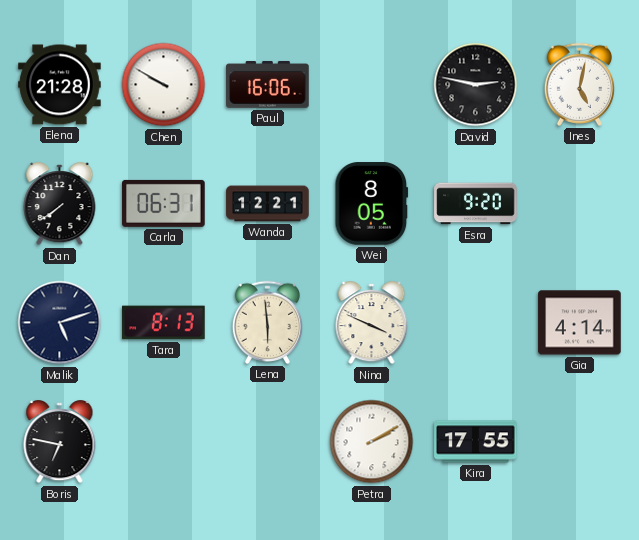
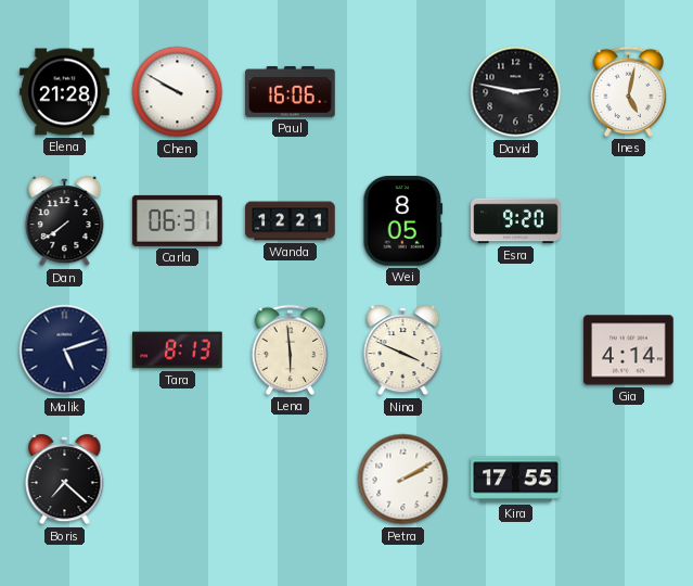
Boris: 6:47 -> 7:22 (65, 480)
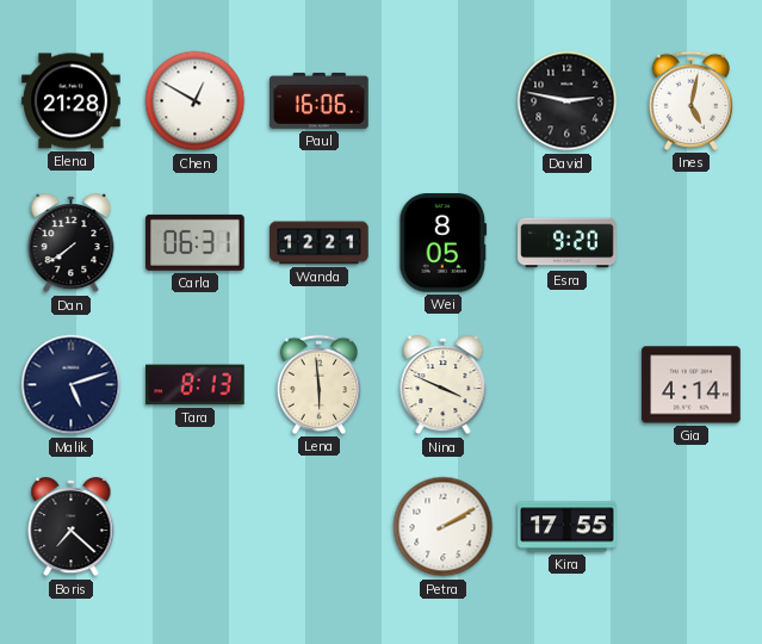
Chen: 9:50 -> 12:50 (196, 101)
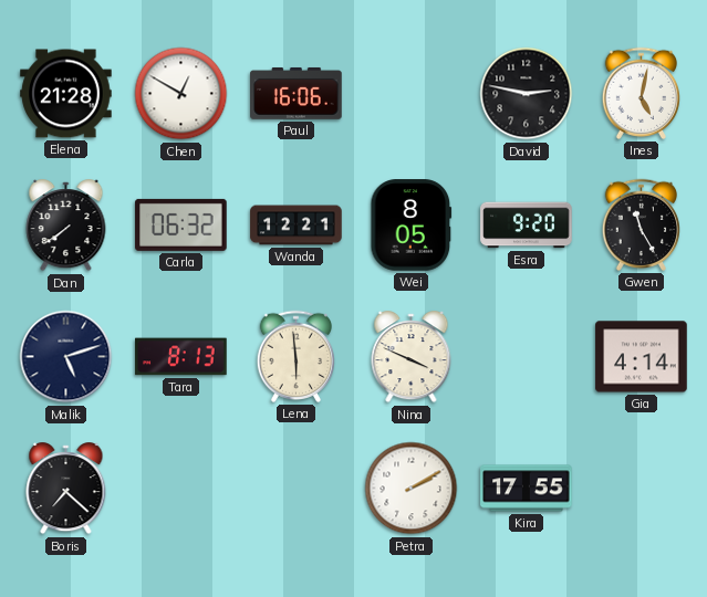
Carla: 06:31 -> 06:32 (181, 224)
Gwen: none -> 11:25 (641, 224)
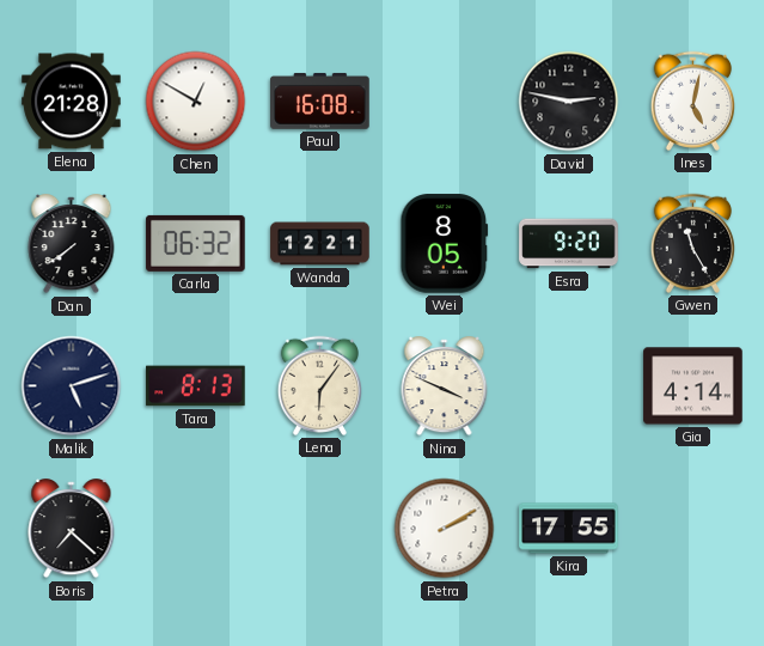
Paul: 16:06 -> 16:08 (320, 100)
Lena: 5:59 -> 6:06 (319, 385)
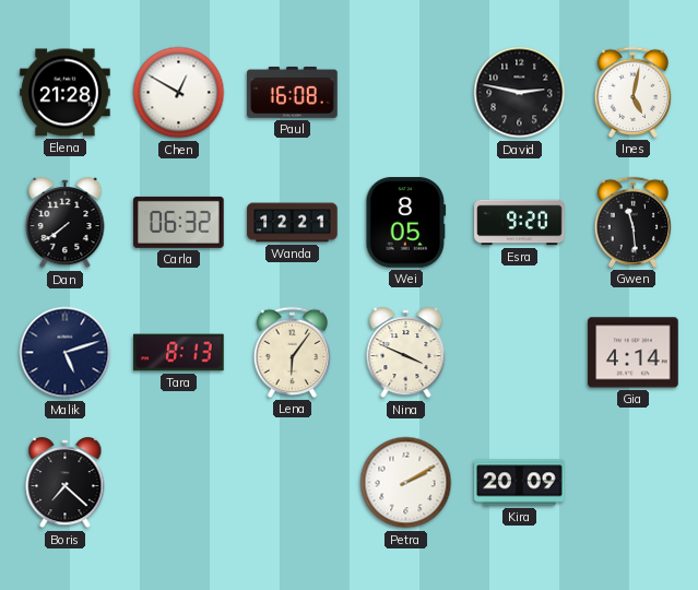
Gwen: 11:25 -> 11:29 (632, 222)
Kira: 17:55 -> 20:09 (520, 483)
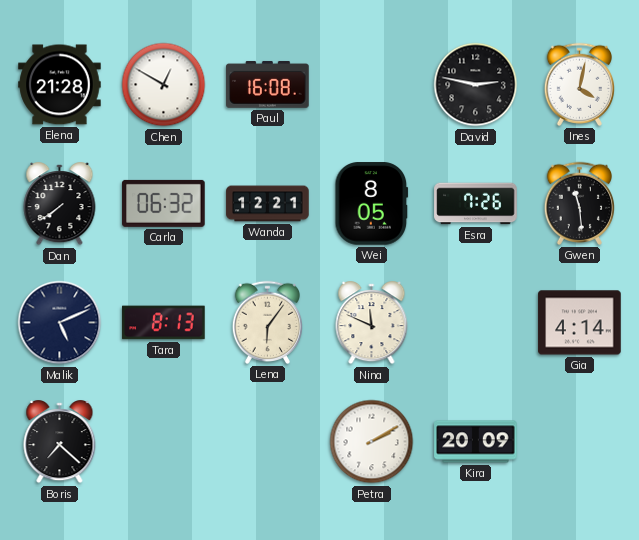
Ines: 5:02 -> 4:02 (579, 84)
Esra: 9:20 -> 7:26 (476, 204)
Malik: 5:12 -> 5:11 (60, 323)
Nina: 3:49 -> 11:49 (372, 323)
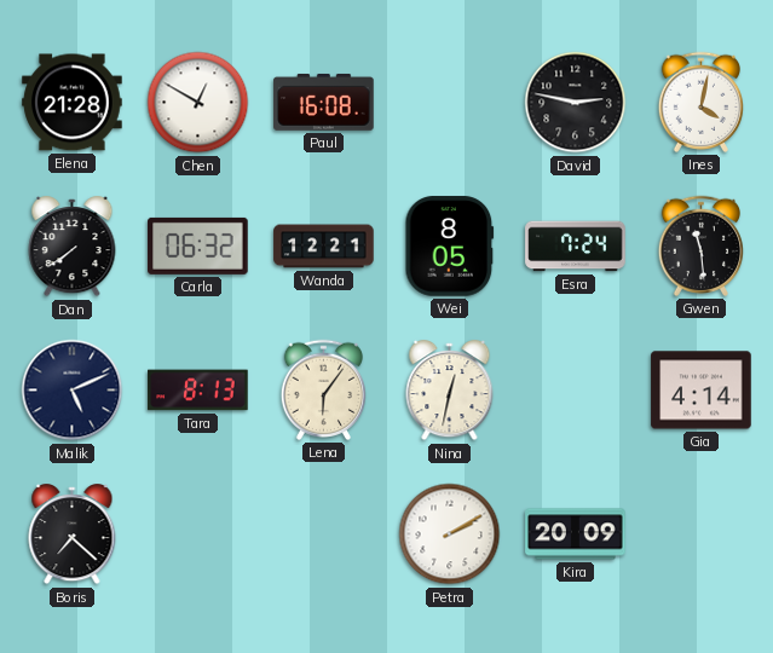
Esra: 7:26 -> 7:24 (576, 247)
Nina: 11:49 -> 12:32 (450, 391)
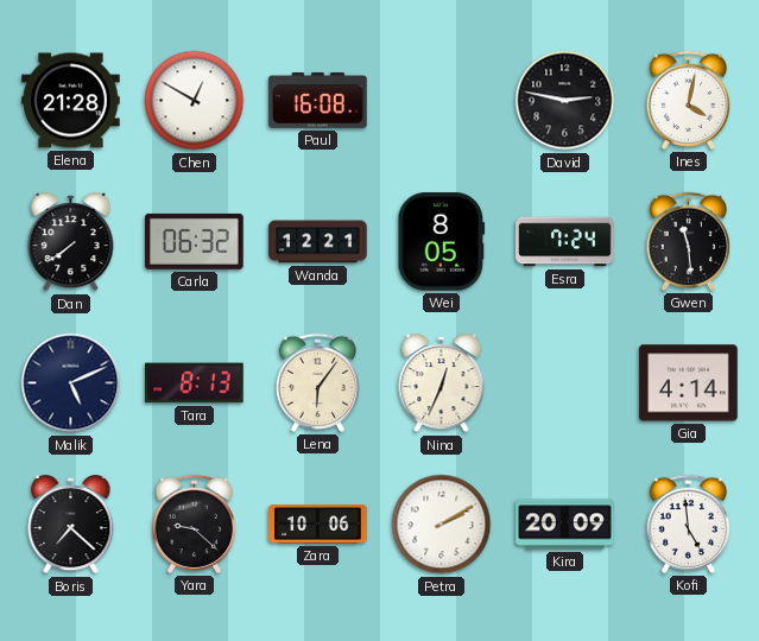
Nina: 12:32 -> 12:34 (442, 383)
Yara: none -> 9:22 (194, 523)
Zara: none -> 10:06 (318, 525)
Kofi: none -> 4:59 (688, 523)
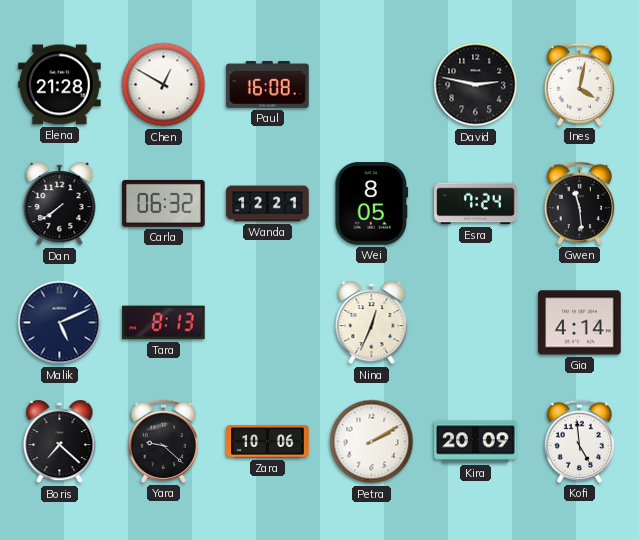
Lena: 6:06 -> none (317, 382)
